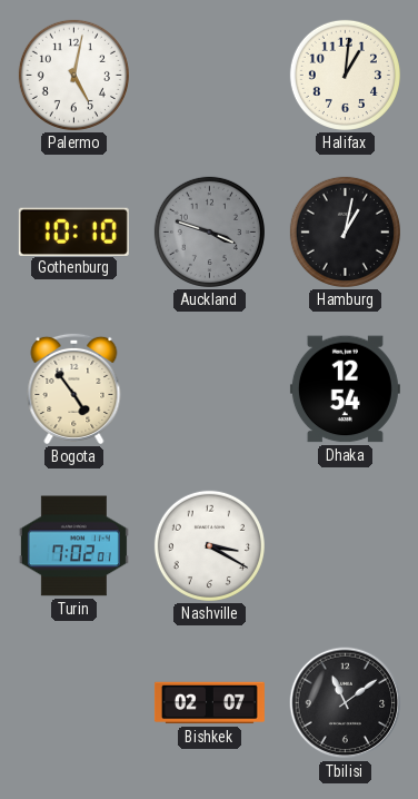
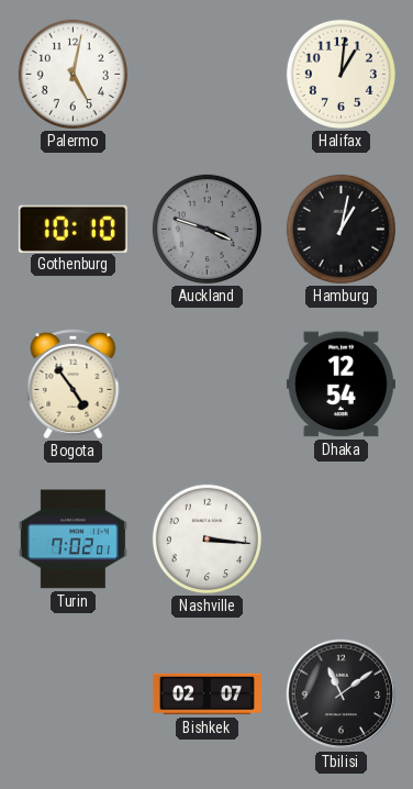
Nashville: 3:20 -> 3:16 (206, 538)
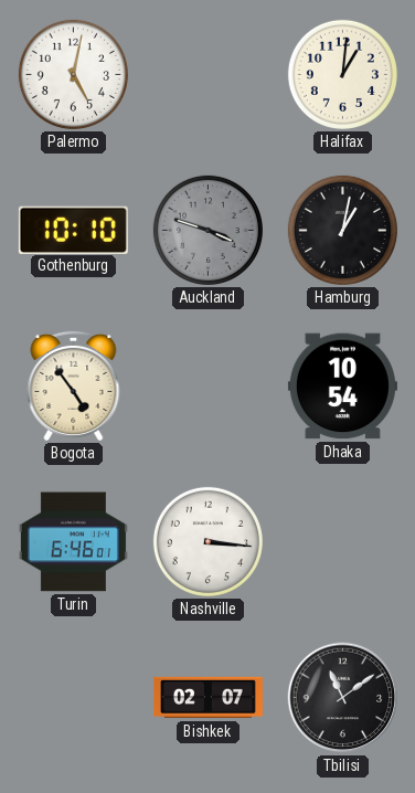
Dhaka: 12:54 -> 10:54 (342, 387)
Turin: 7:02 -> 6:46 (73, 542)
